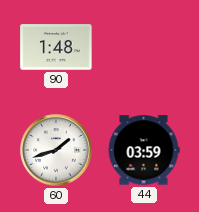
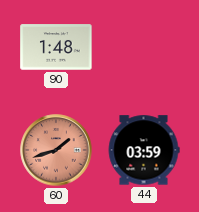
60 dial: white -> salmon (56, 150)
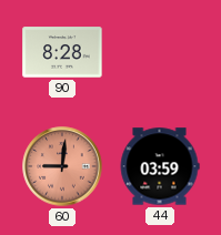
90: 1:48 -> 8:28 (62, 52)
60: 1:42 -> 9:01 (62, 166)
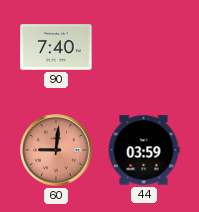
90: 8:28 -> 7:40 (56, 47)
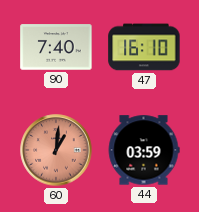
47: none -> 16:10 (144, 47)
60: 9:01 -> 1:01 (56, 150)
